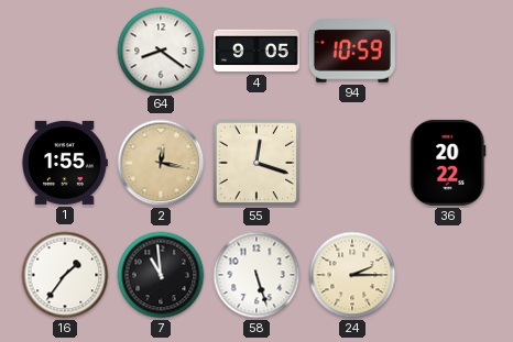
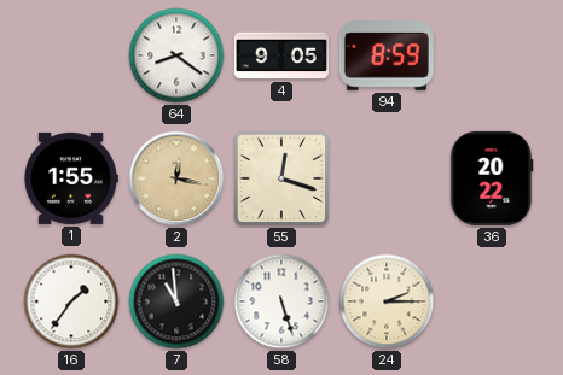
94: 10:59 -> 8:59 (387, 55)
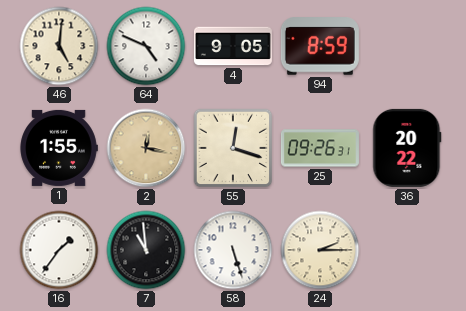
46: none -> 5:01 (59, 46)
64: 8:21 -> 4:49 (146, 46)
25: none -> 09:26 (320, 148)
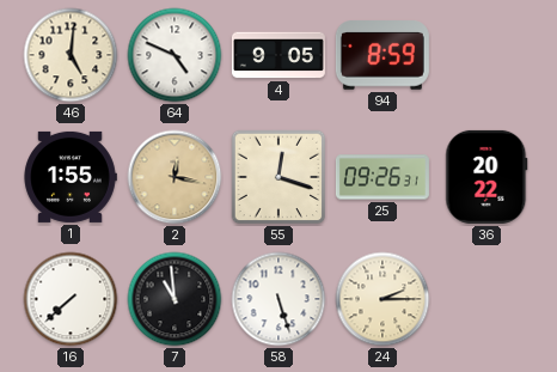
16: 1:36 -> 7:38 (71, 299)
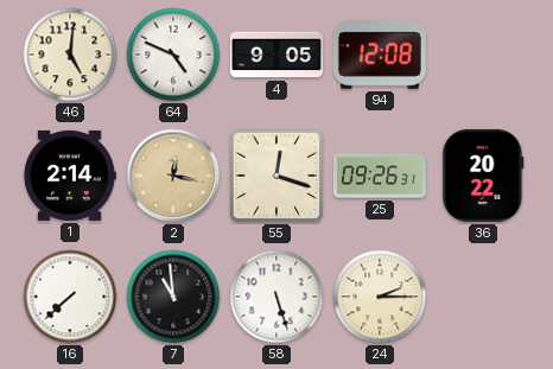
94: 8:59 -> 12:08 (380, 55)
1: 1:55 -> 2:14 (70, 176)
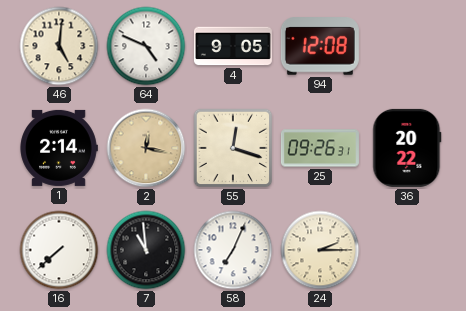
58: 5:27 -> 7:04 (233, 250)
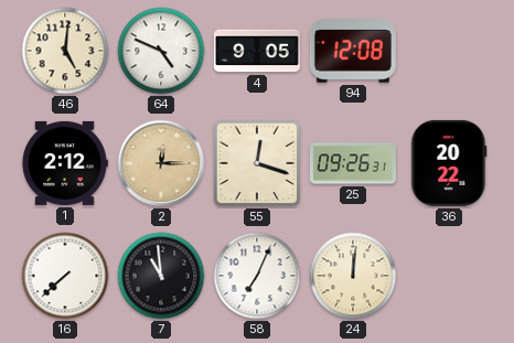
1: 2:14 -> 2:12 (65, 163)
2: 12:17 -> 12:15 (161, 163)
24: 2:15 -> 12:01 (353, 276)
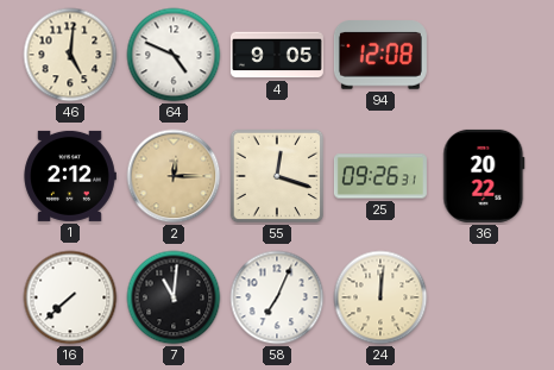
7: 10:59 -> 11:01 (174, 297)
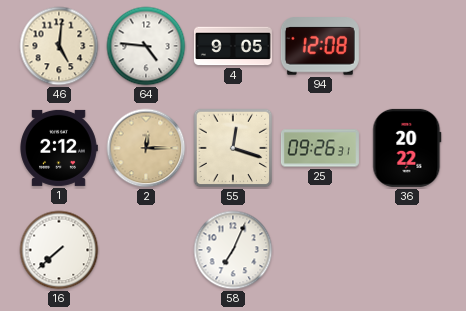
64: 4:49 -> 4:46 (146, 46)
7: 11:01 -> none (174, 297)
24: 12:01 -> none (380, 297)
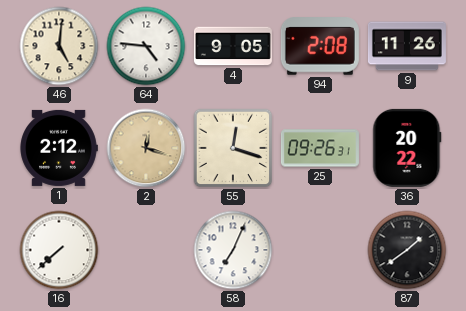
94: 12:08 -> 2:08 (320, 46)
9: none -> 11:26 (407, 46)
2: 12:15 -> 12:18 (146, 148)
87: none -> 1:39 (407, 250)
